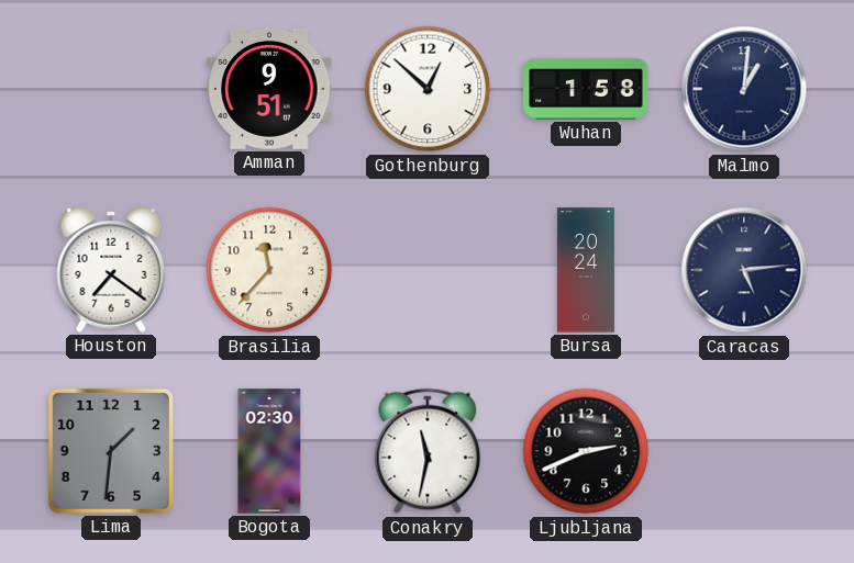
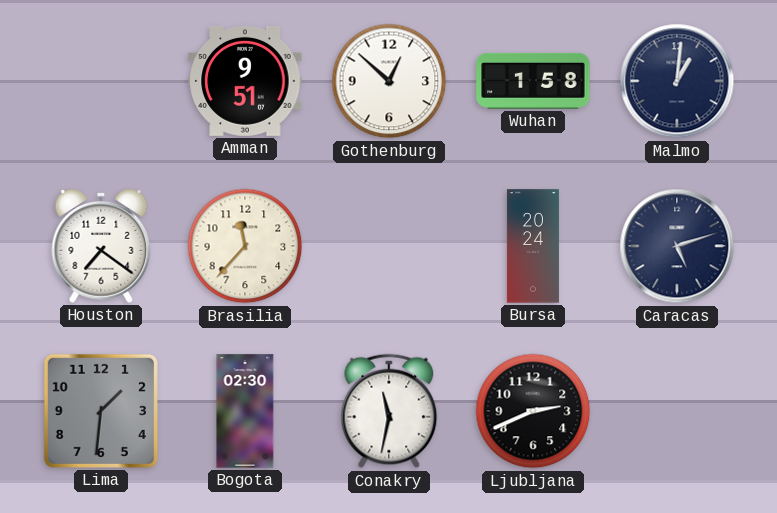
Caracas: 5:14 -> 5:12 (677, 246)
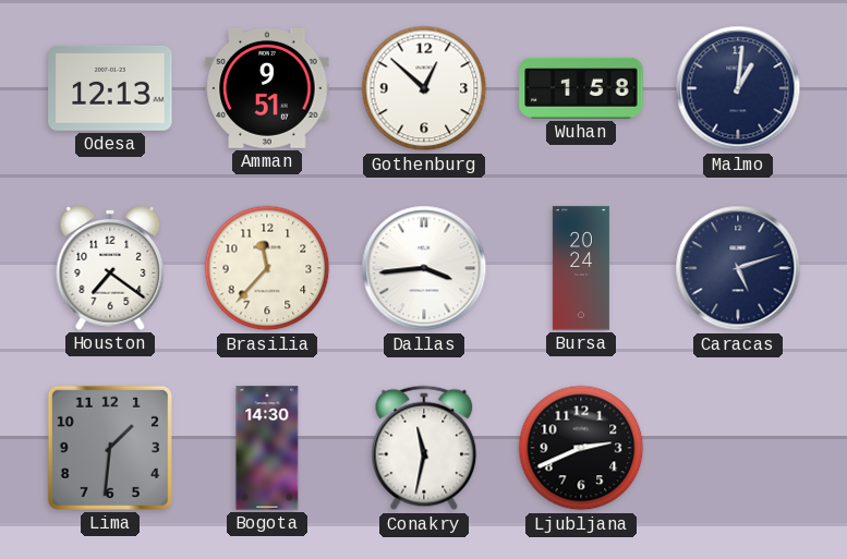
Odesa: none -> 12:13 (110, 88)
Dallas: none -> 3:44 (424, 268)
Bogota: 02:30 -> 14:30 (267, 448)
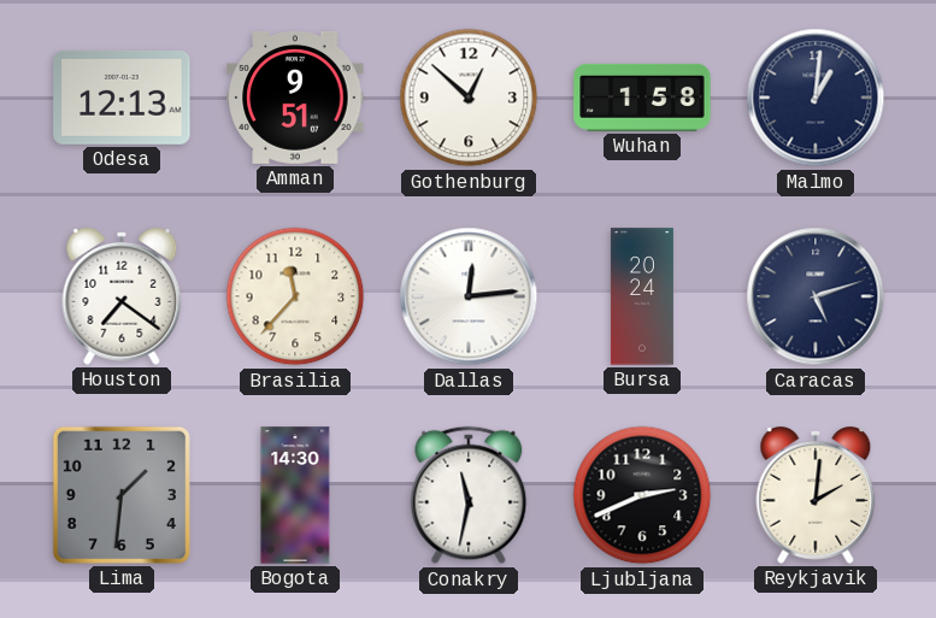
Dallas: 3:44 -> 12:14 (469, 296)
Reykjavik: none -> 2:01 (816, 496)
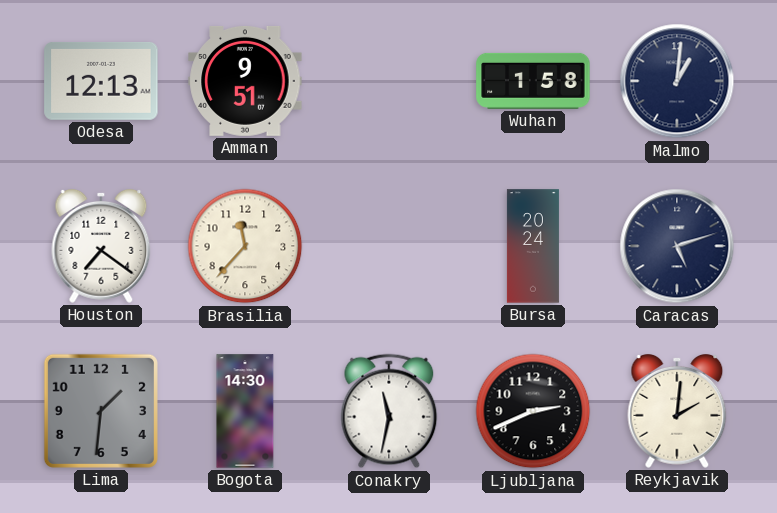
Gothenburg: 12:52 -> none (469, 98)
Dallas: 12:14 -> none (469, 296)
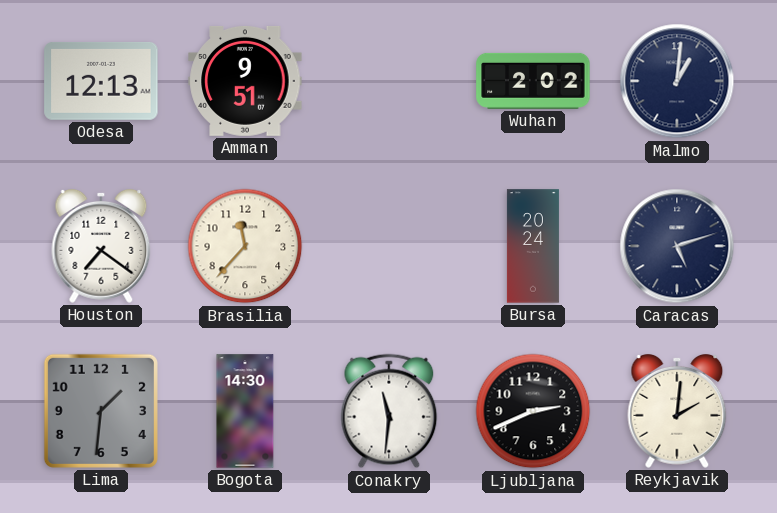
Wuhan: 1:58 -> 2:02 (533, 81)
Conakry: 11:32 -> 11:31 (389, 411)
